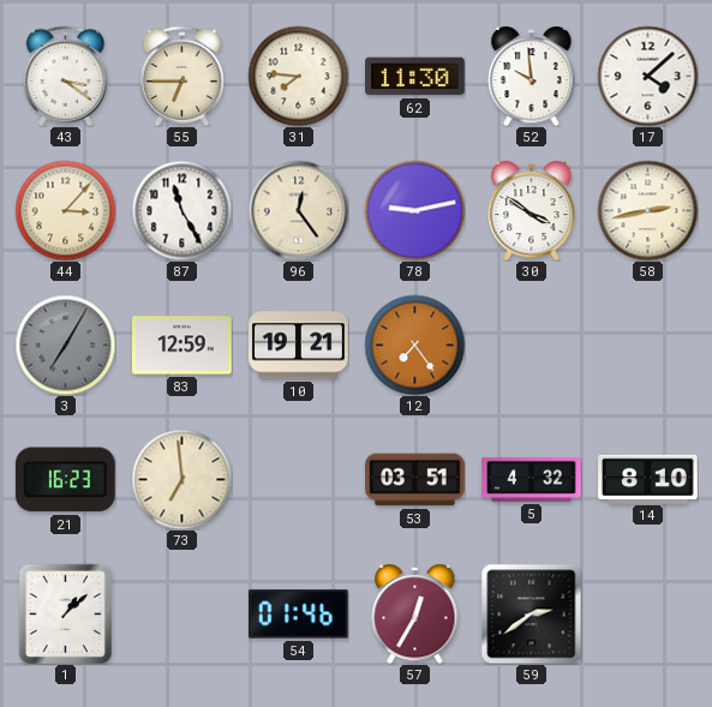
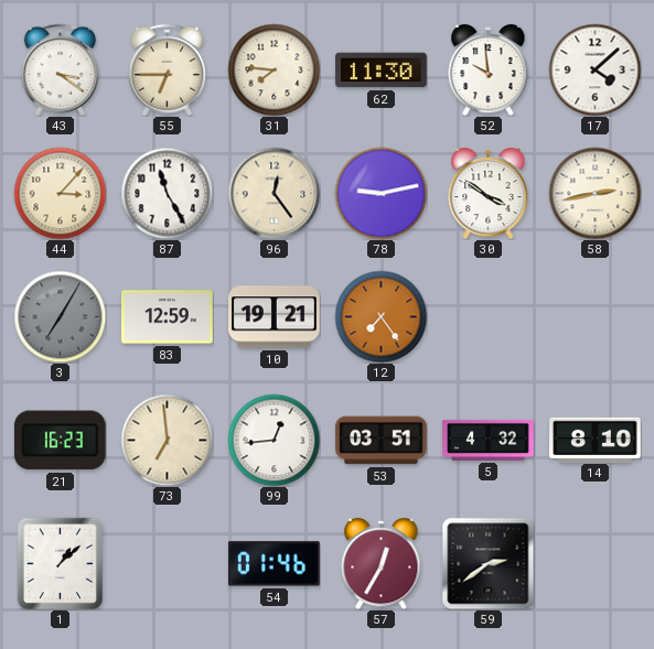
99: none -> 12:44 (274, 440)
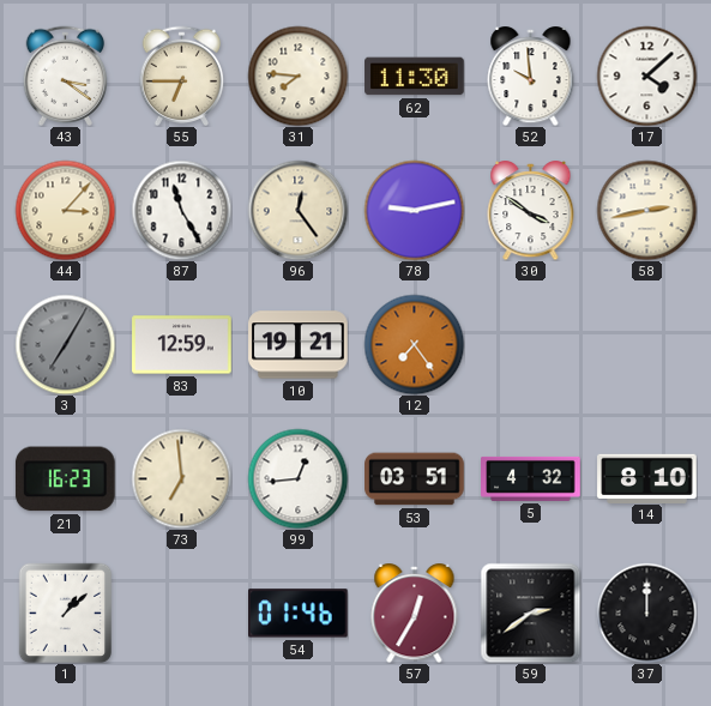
37: none -> 12:00 (646, 613)
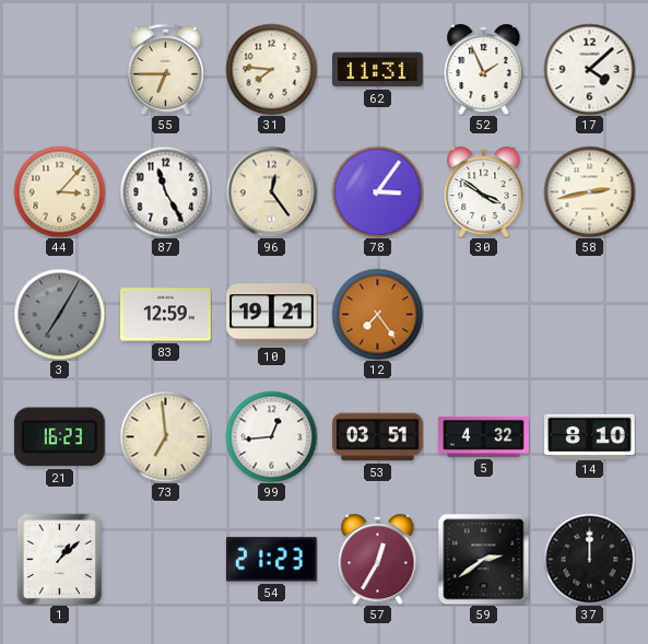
43: 3:21 -> none (66, 76)
62: 11:30 -> 11:31 (378, 70)
52: 9:59 -> 1:56 (484, 69)
78: 9:13 -> 3:06 (377, 191)
54: 01:46 -> 21:23 (272, 560)
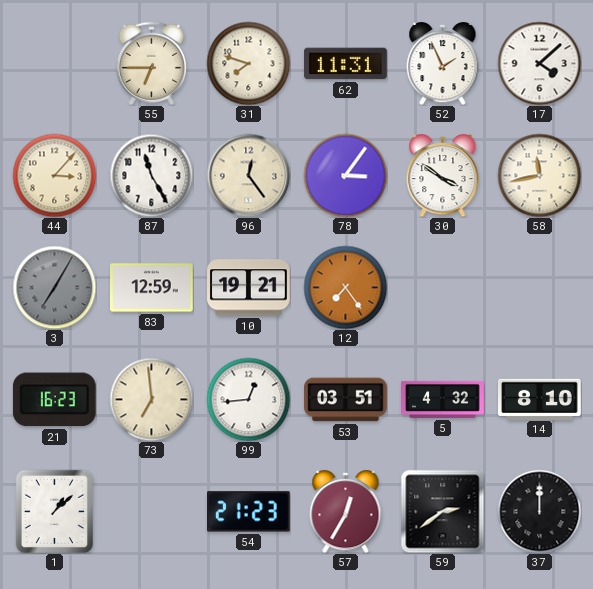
31: 7:46 -> 7:48 (248, 63)
58: 2:43 -> 11:43 (539, 175)
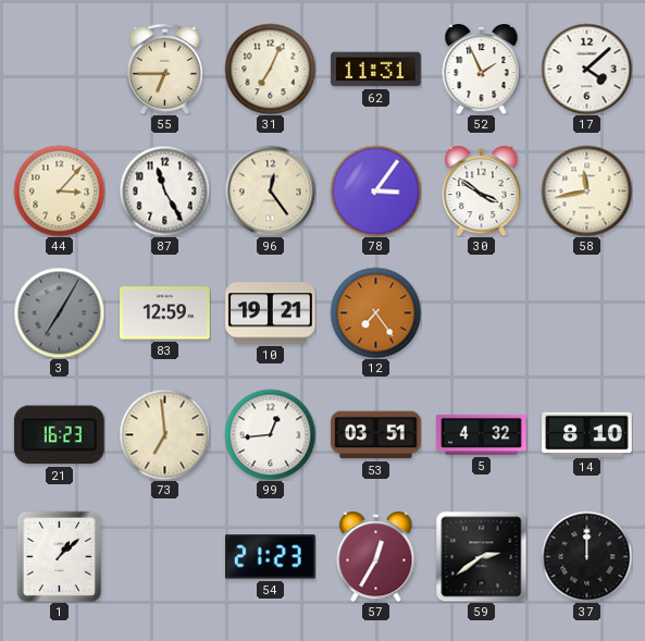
31: 7:48 -> 7:04 (270, 69)
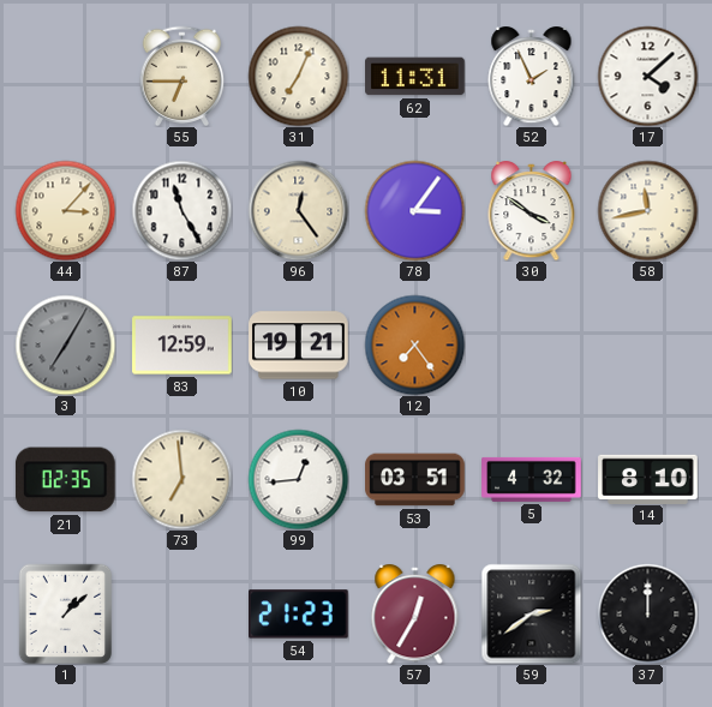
21: 16:23 -> 02:35 (65, 480)
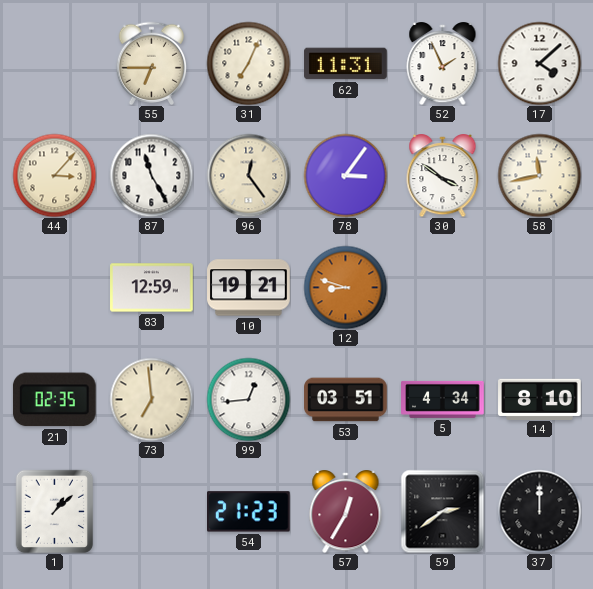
3: 7:05 -> none (65, 344)
12: 7:24 -> 8:48 (345, 287)
5: 4:32 -> 4:34 (443, 399)
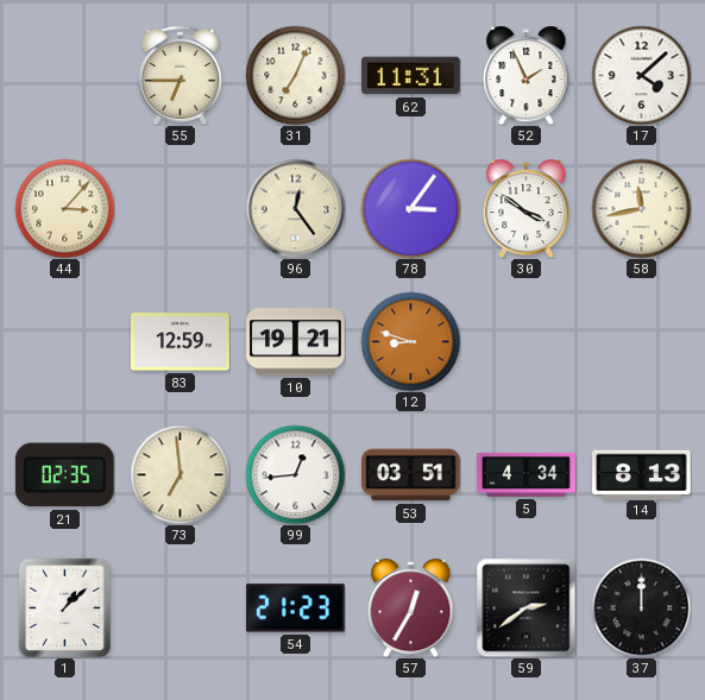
87: 11:25 -> none (151, 175)
14: 8:10 -> 8:13 (642, 474)
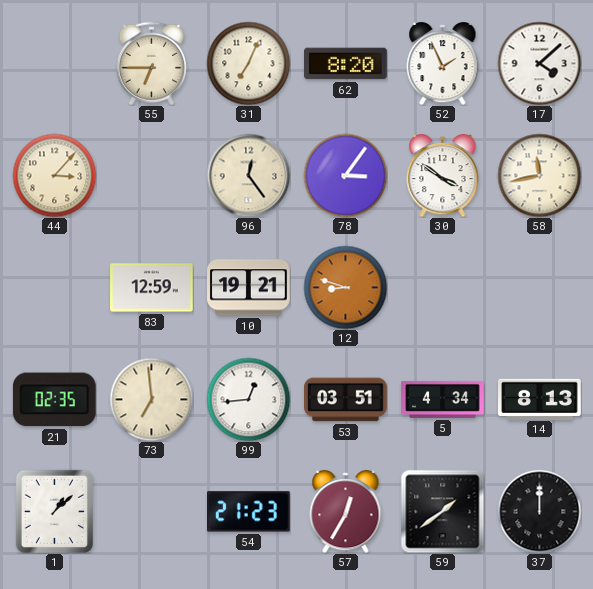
62: 11:31 -> 8:20 (346, 64)
59: 2:39 -> 1:39 (442, 511)
